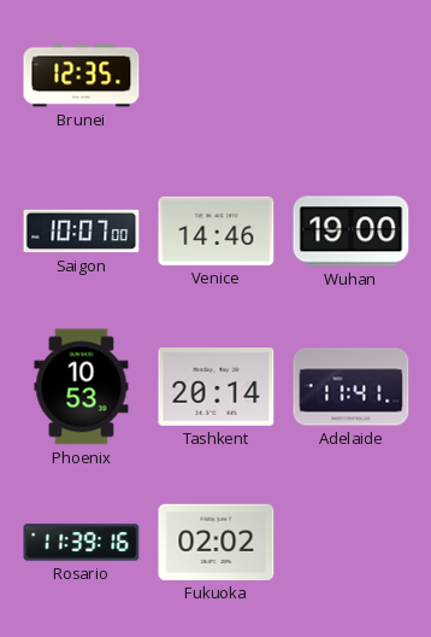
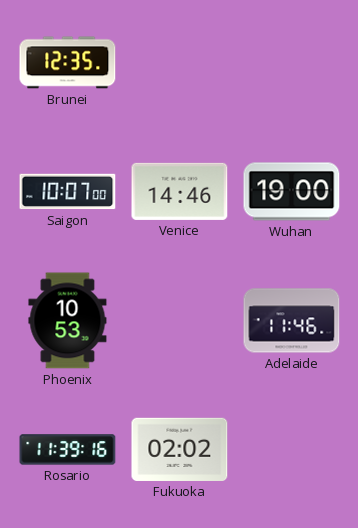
Tashkent: 20:14 -> none (217, 387)
Adelaide: 11:41 -> 11:46 (292, 321)
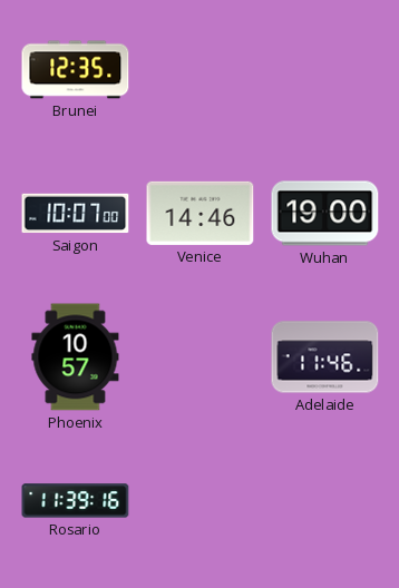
Phoenix: 10:53 -> 10:57 (76, 357)
Fukuoka: 02:02 -> none (180, 449)
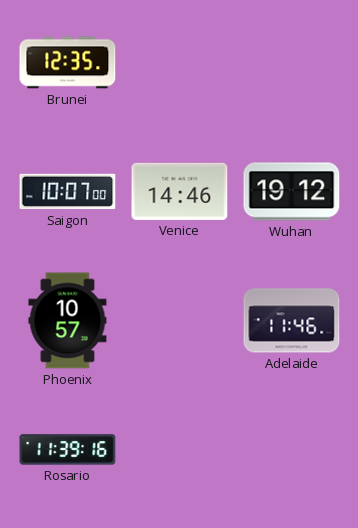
Wuhan: 19:00 -> 19:12 (292, 192)
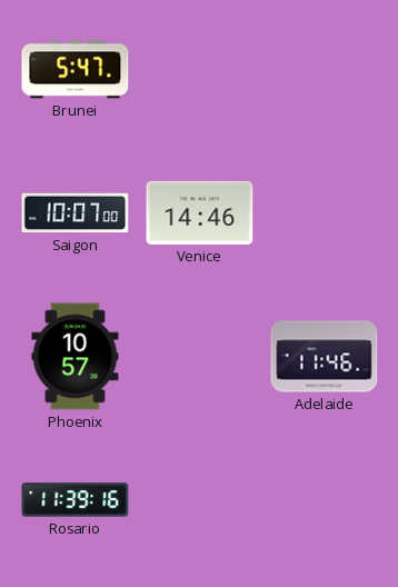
Brunei: 12:35 -> 5:47 (76, 70)
Wuhan: 19:12 -> none (292, 192)
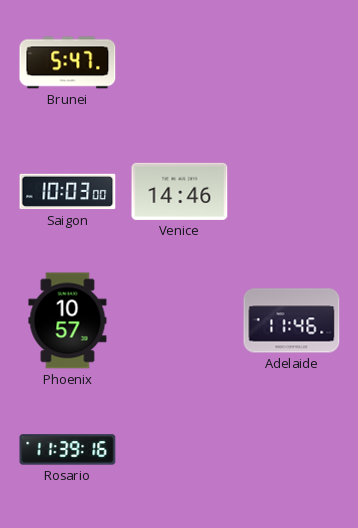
Saigon: 10:07 -> 10:03 (68, 192)
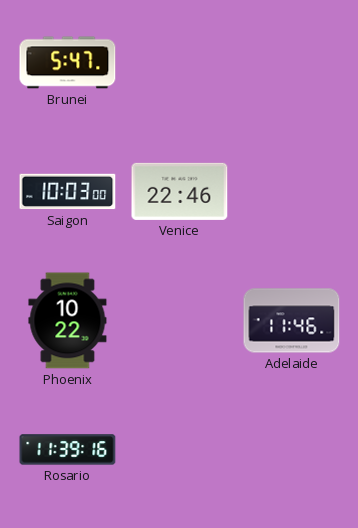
Venice: 14:46 -> 22:46 (180, 191)
Phoenix: 10:57 -> 10:22 (68, 321)
